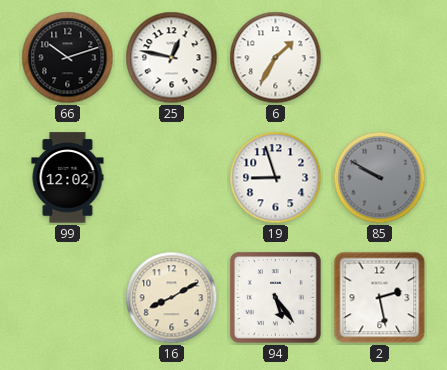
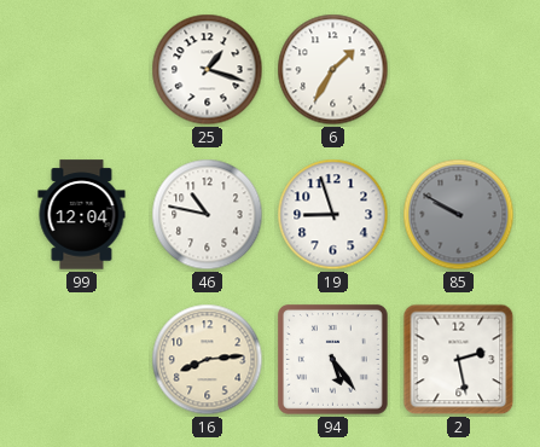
66: 10:12 -> none (68, 58)
25: 12:47 -> 1:18 (208, 70)
99: 12:02 -> 12:04 (82, 215)
46: none -> 10:47 (208, 215)
16: 8:10 -> 8:14 (208, 360)
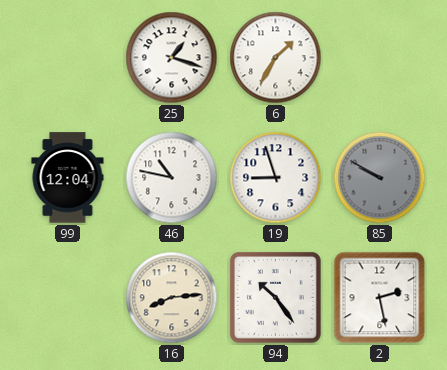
94: 5:24 -> 10:24 (275, 297)
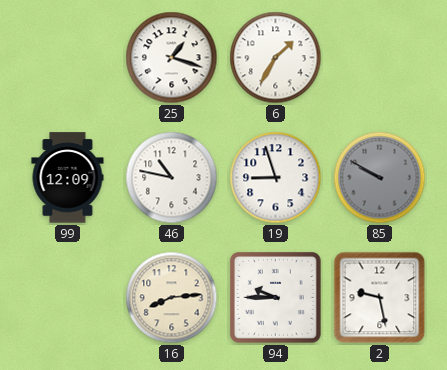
99: 12:04 -> 12:09 (68, 178)
94: 10:24 -> 9:45 (275, 297)
2: 2:28 -> 9:28 (380, 298)
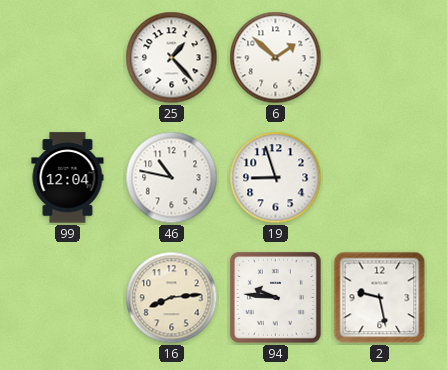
25: 1:18 -> 1:23 (172, 58)
6: 1:35 -> 1:52 (276, 58)
99: 12:09 -> 12:04 (68, 178)
85: 9:50 -> none (380, 178)
94: 9:45 -> 9:46 (275, 297)
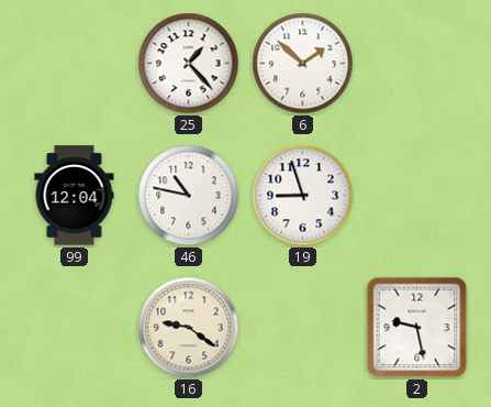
16: 8:14 -> 9:21 (189, 328)
94: 9:46 -> none (275, 297)
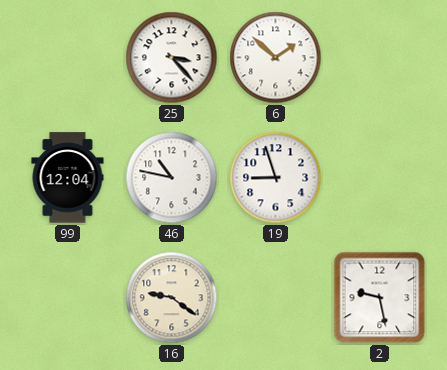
25: 1:23 -> 3:23 (172, 58)
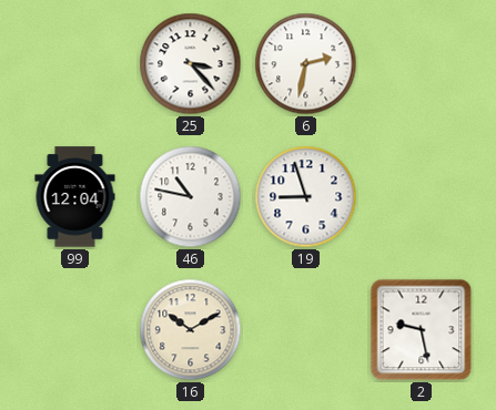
6: 1:52 -> 2:32 (306, 64)
16: 9:21 -> 10:10 (191, 330)
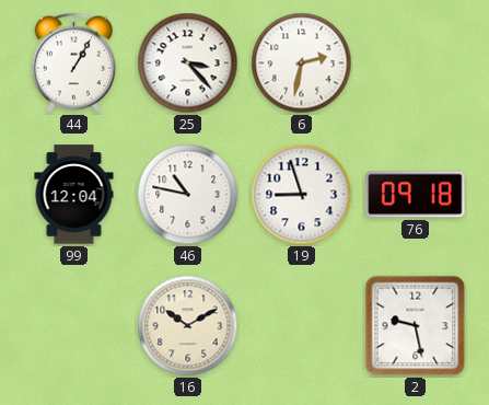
44: none -> 1:05 (73, 62)
76: none -> 09:18 (416, 195)
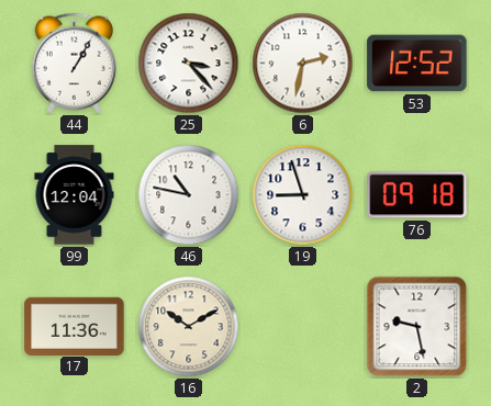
53: none -> 12:52 (417, 64)
17: none -> 11:36 (75, 326)
